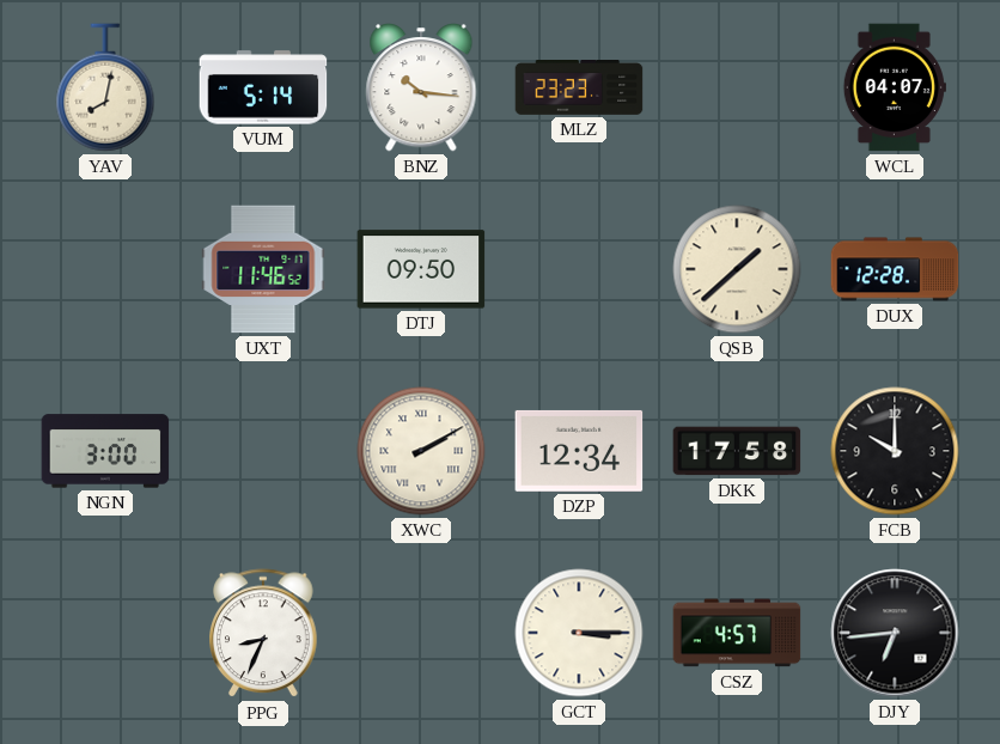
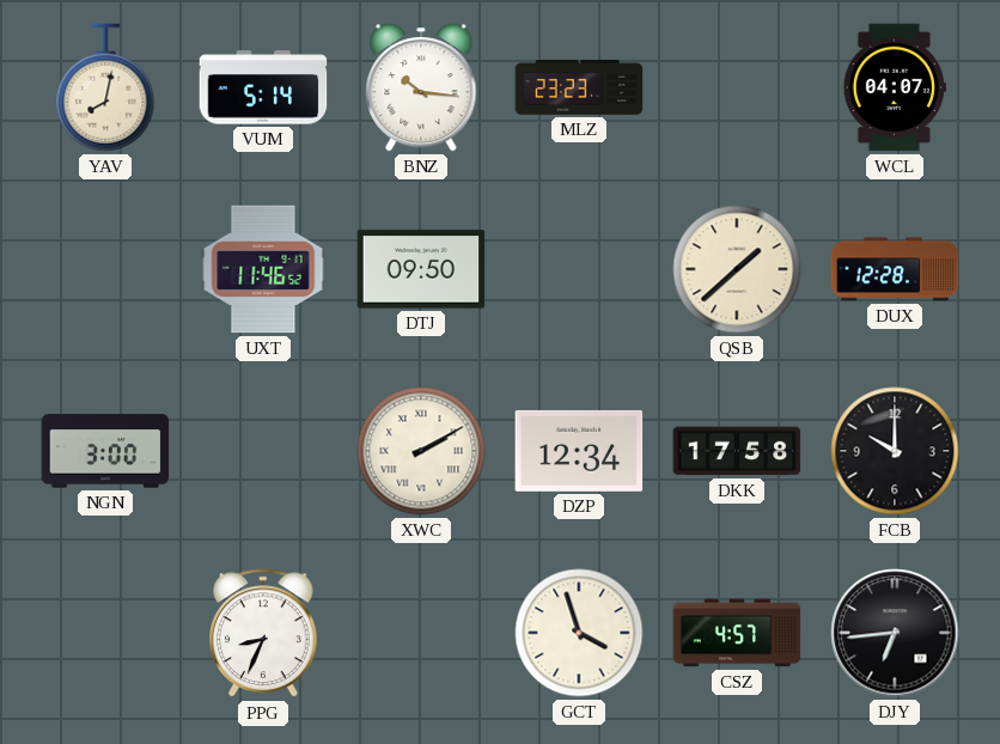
GCT: 3:15 -> 3:57 (579, 633)
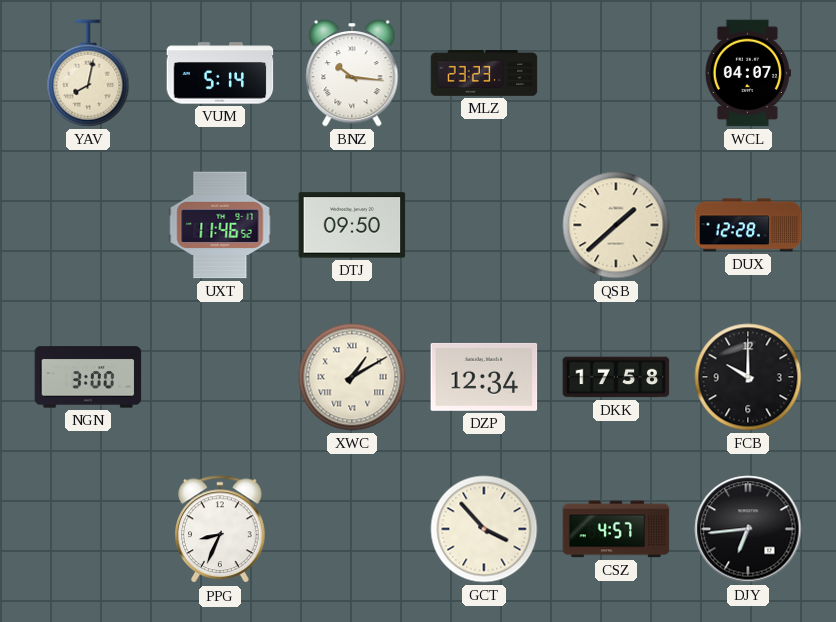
XWC: 2:10 -> 1:10 (352, 377)
GCT: 3:57 -> 3:53 (484, 529)
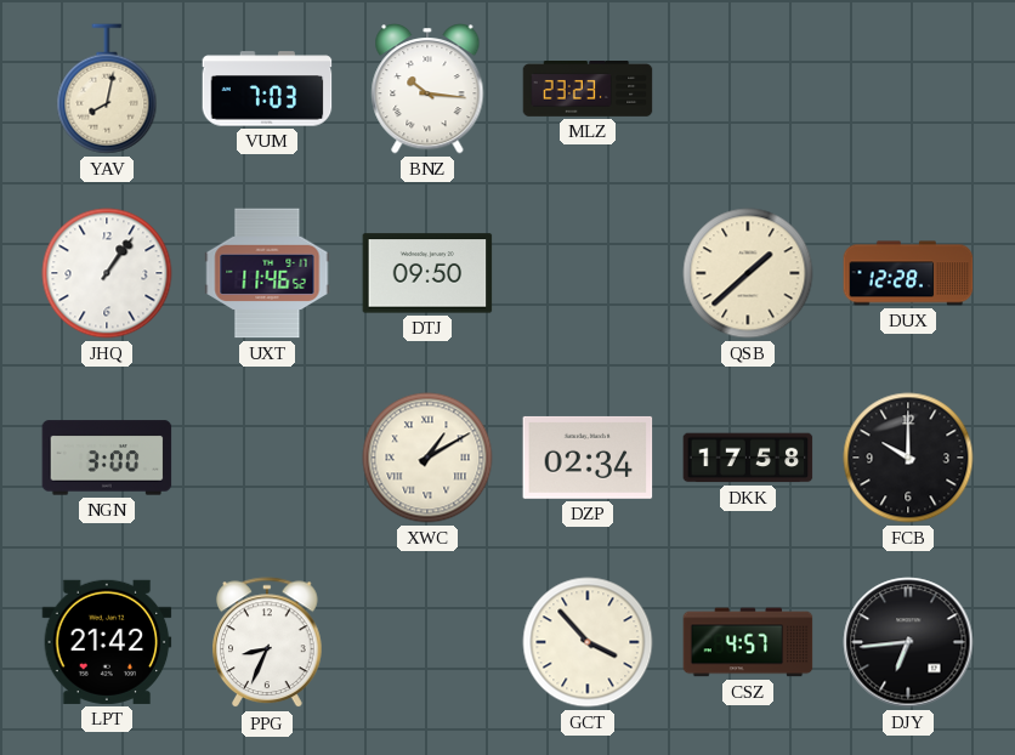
VUM: 5:14 -> 7:03 (267, 89)
WCL: 04:07 -> none (748, 73)
JHQ: none -> 1:06 (107, 273)
DZP: 12:34 -> 02:34 (588, 458)
LPT: none -> 21:42 (107, 642)
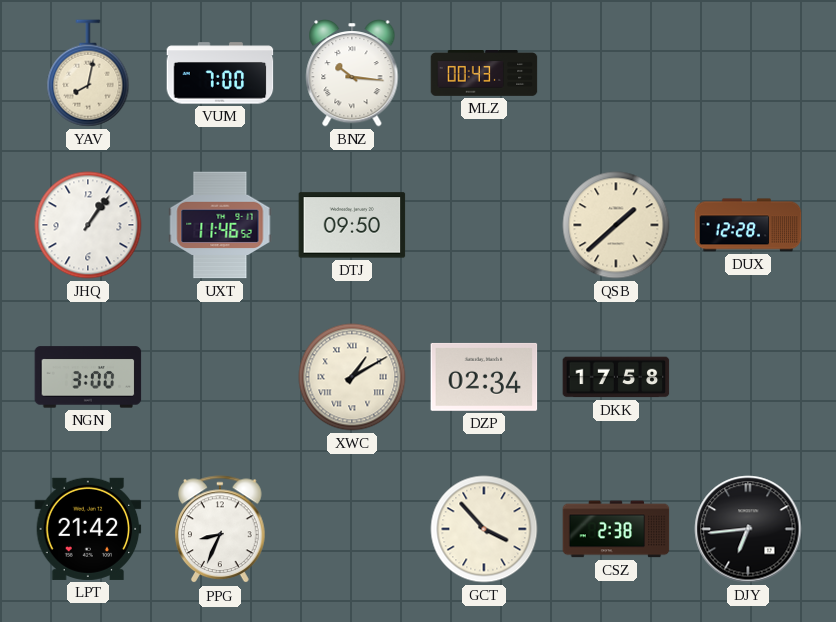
VUM: 7:03 -> 7:00 (220, 73)
MLZ: 23:23 -> 00:43 (484, 74)
FCB: 10:00 -> none (908, 458)
CSZ: 4:57 -> 2:38 (616, 529)
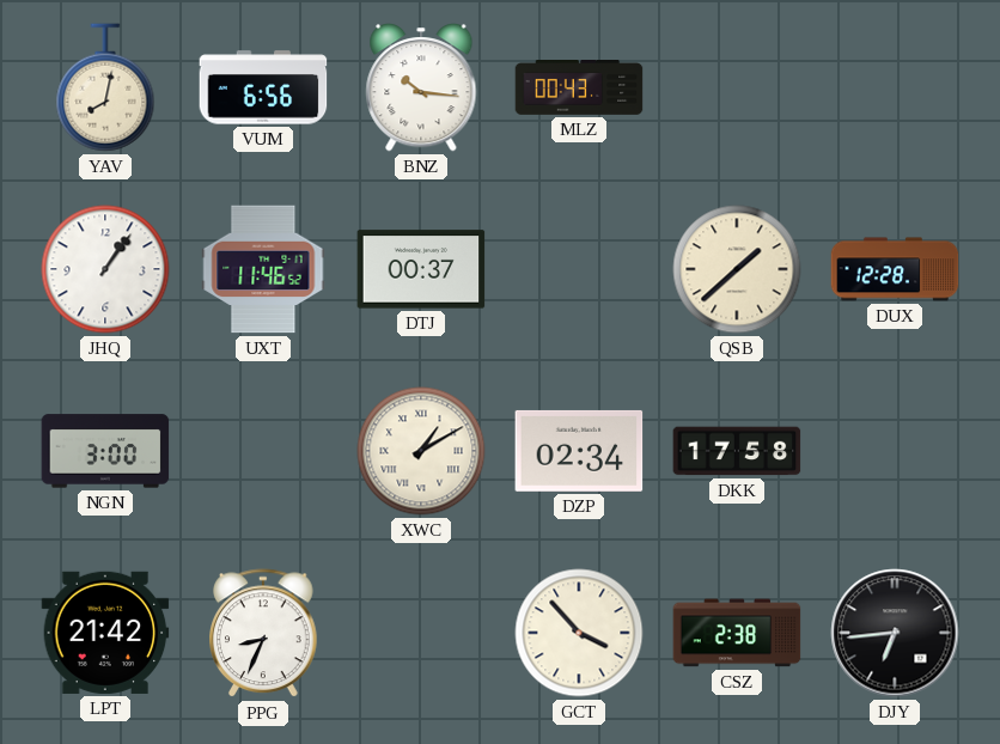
VUM: 7:00 -> 6:56 (263, 87)
DTJ: 09:50 -> 00:37 (421, 269)
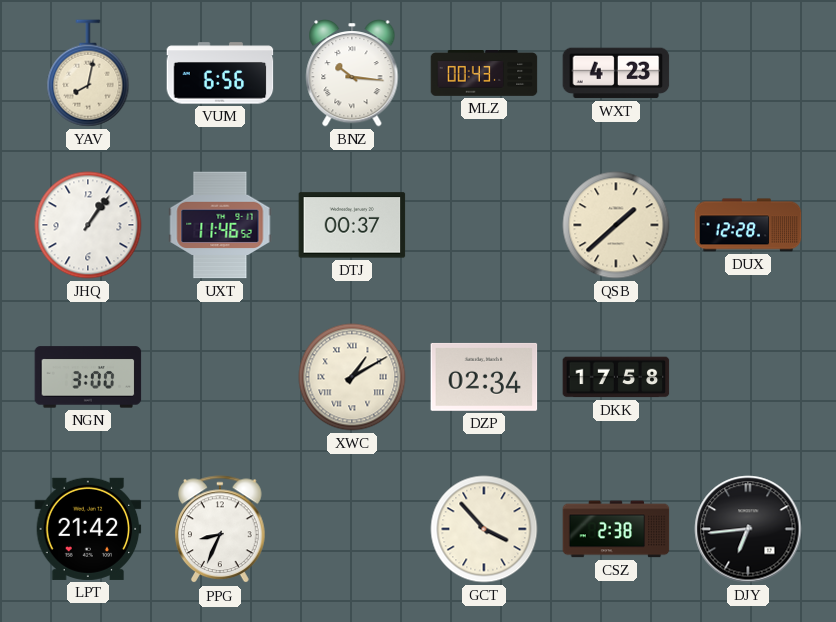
WXT: none -> 4:23 (616, 73)
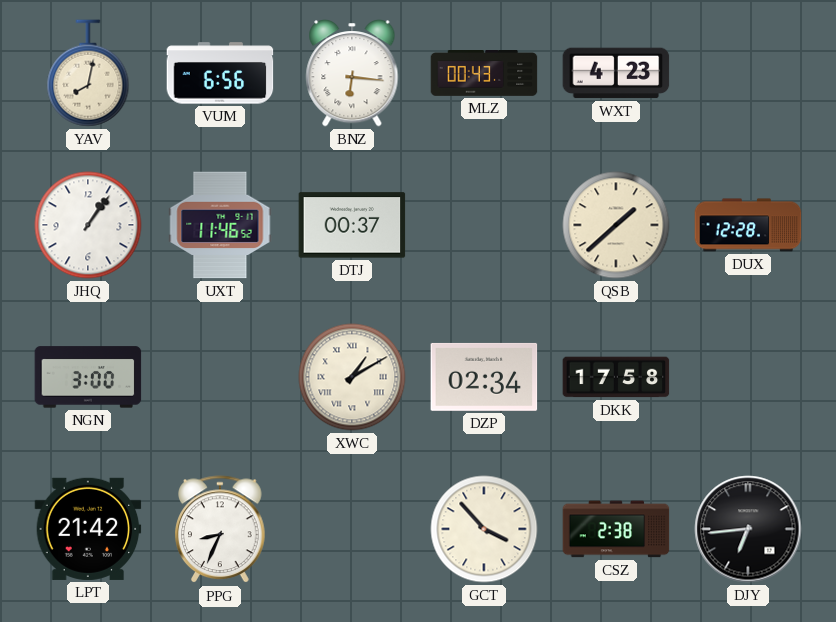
BNZ: 10:16 -> 6:16 (352, 74)
